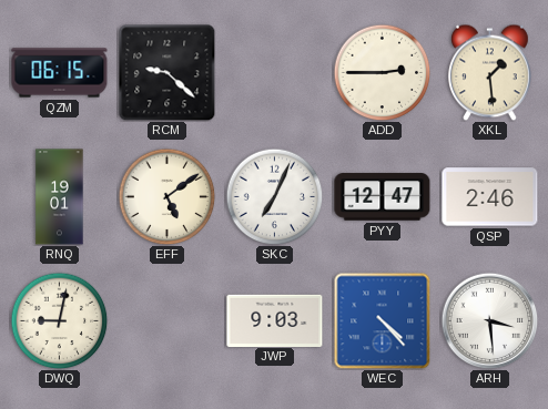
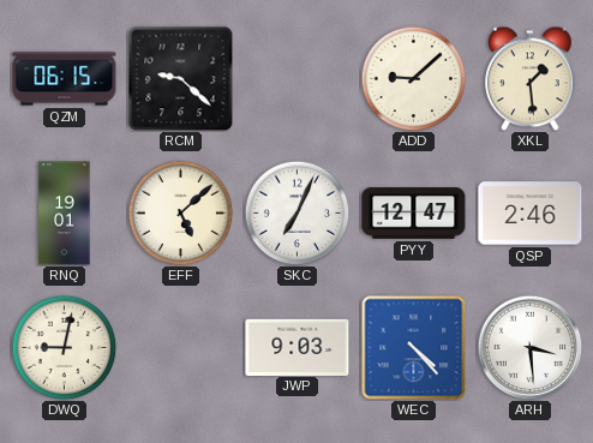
ADD: 2:45 -> 9:08 (413, 78)
EFF: 5:09 -> 5:08 (180, 212)
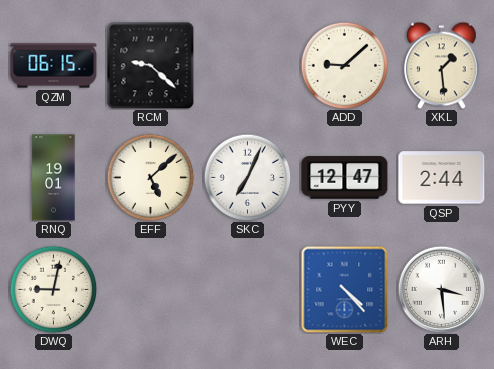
QSP: 2:46 -> 2:44 (442, 178)
JWP: 9:03 -> none (298, 347)
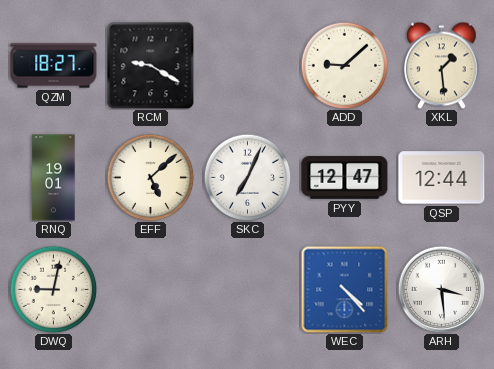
QZM: 06:15 -> 18:27 (54, 66)
RCM: 9:22 -> 9:20 (150, 65)
QSP: 2:44 -> 12:44 (442, 178)
